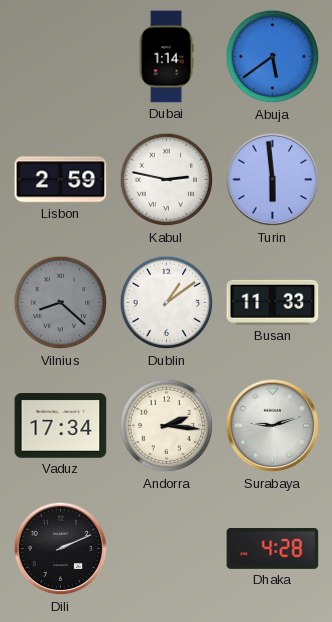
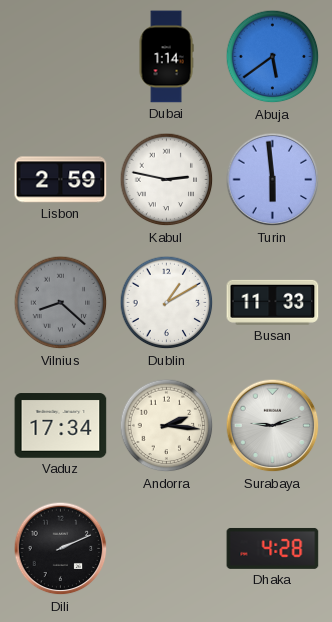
Dublin: 1:09 -> 1:10 (167, 303)
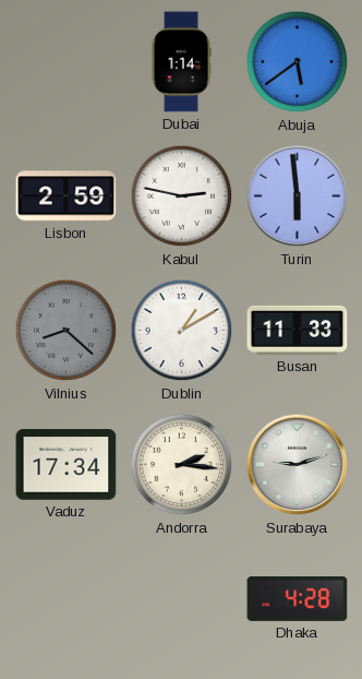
Dili: 2:11 -> none (61, 549)
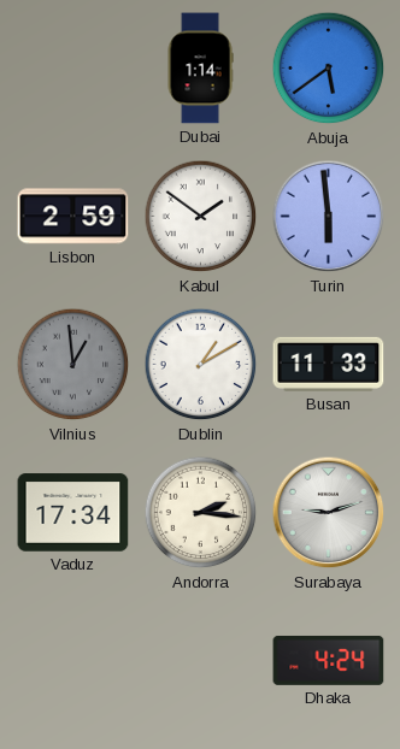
Kabul: 2:47 -> 1:51 (201, 217)
Vilnius: 8:22 -> 12:59 (73, 365)
Dhaka: 4:28 -> 4:24 (329, 660)
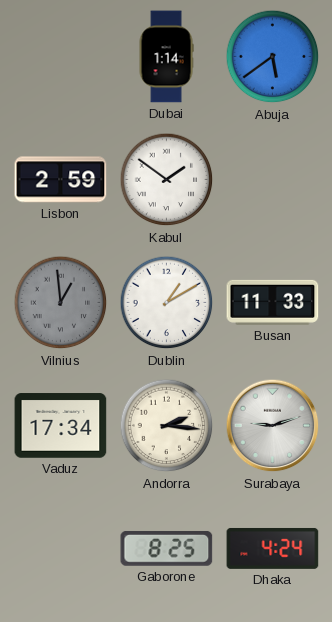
Turin: 5:59 -> none (329, 217)
Gaborone: none -> 8:25 (167, 548)
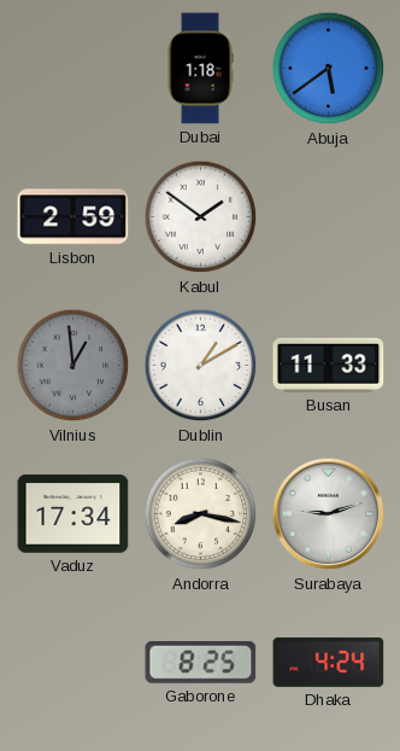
Dubai: 1:14 -> 1:18 (200, 69)
Andorra: 2:16 -> 8:17 (201, 514)
